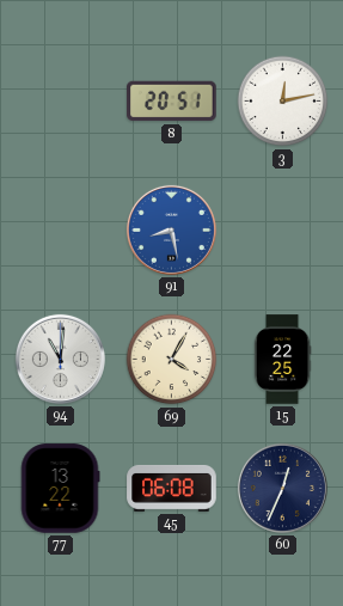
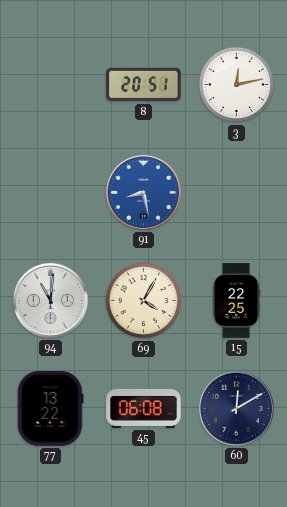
60: 12:34 -> 12:10 (236, 408)
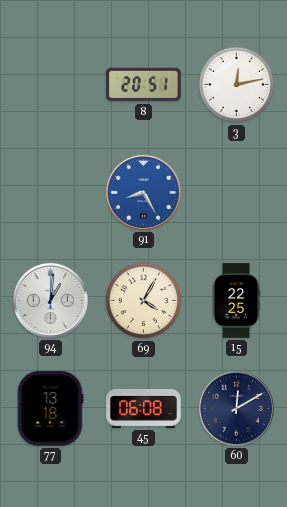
91: 8:28 -> 8:25 (143, 192)
94: 11:01 -> 1:01 (50, 300)
77: 13:22 -> 13:18 (50, 409)
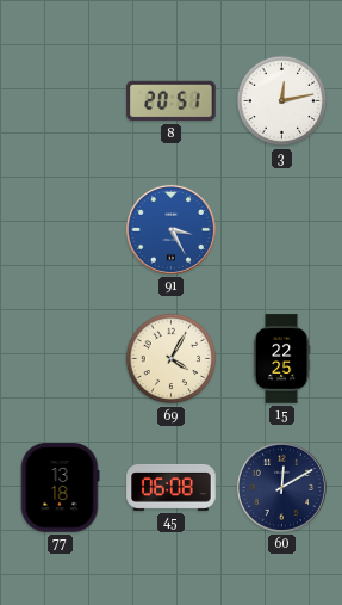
91: 8:25 -> 3:25 (170, 229)
94: 1:01 -> none (50, 300)
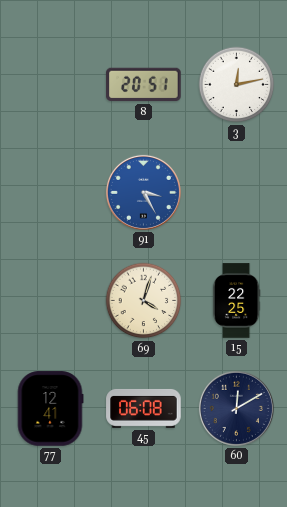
69: 4:05 -> 4:03 (144, 301)
77: 13:18 -> 12:41 (50, 409)
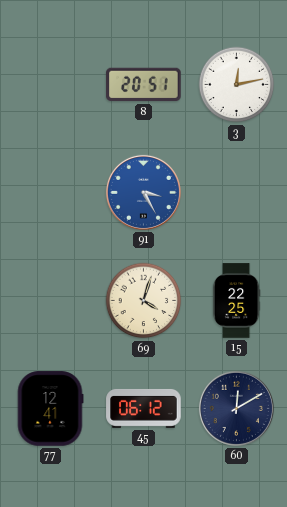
45: 06:08 -> 06:12 (144, 408)
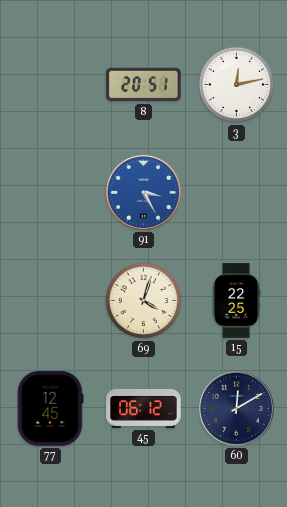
77: 12:41 -> 12:45 (50, 409)
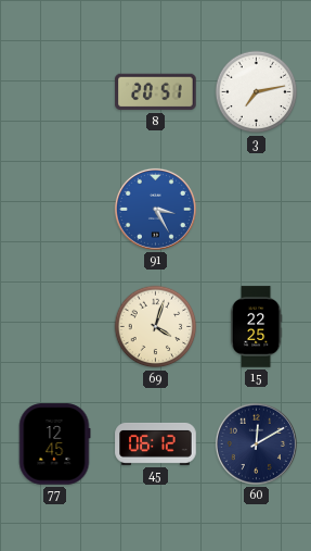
3: 12:13 -> 7:13 (257, 92)
